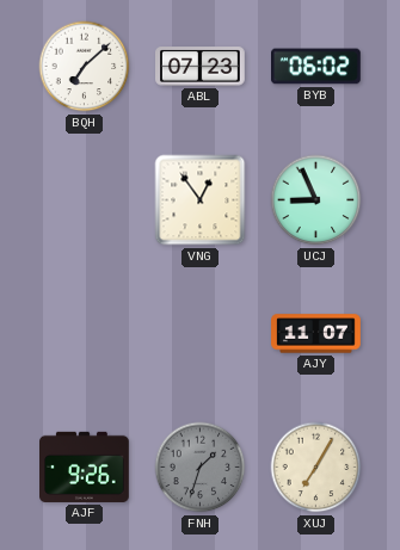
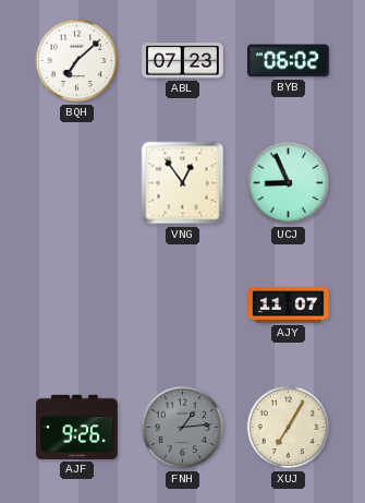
FNH: 1:33 -> 1:14 (183, 428)
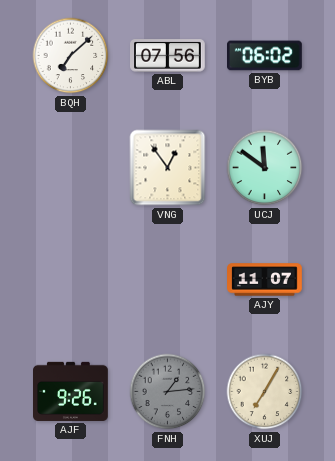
ABL: 07:23 -> 07:56 (168, 56)
UCJ: 8:56 -> 11:51 (265, 168)
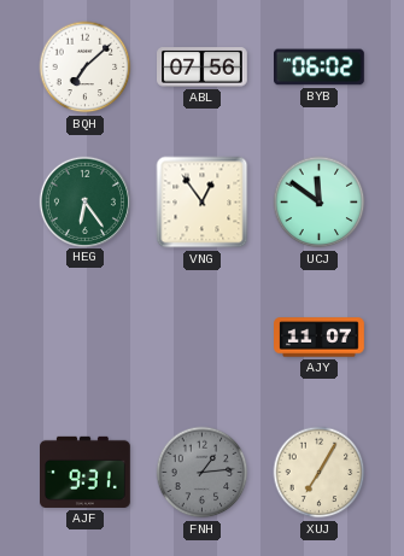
HEG: none -> 6:24 (84, 201)
AJF: 9:26 -> 9:31 (86, 472)
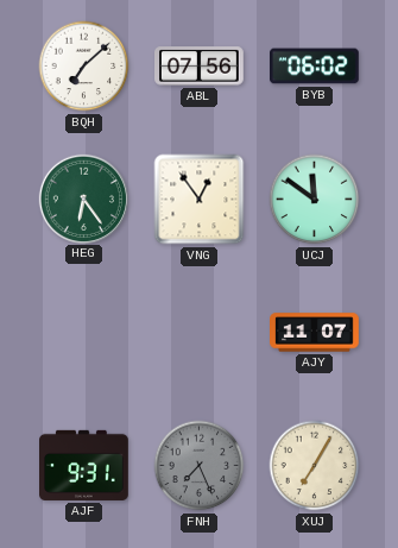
FNH: 1:14 -> 7:26 (200, 466)
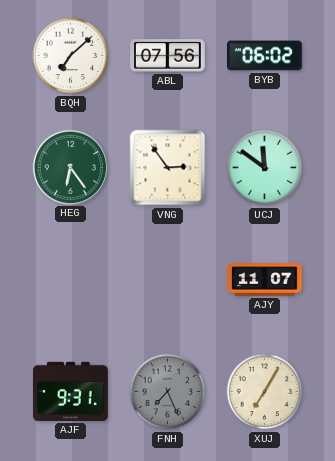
VNG: 12:54 -> 2:54 (168, 168)
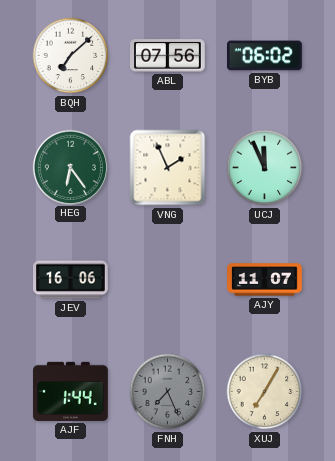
VNG: 2:54 -> 1:56 (168, 168)
UCJ: 11:51 -> 11:56 (265, 168)
JEV: none -> 16:06 (71, 280)
AJF: 9:31 -> 1:44 (71, 391)
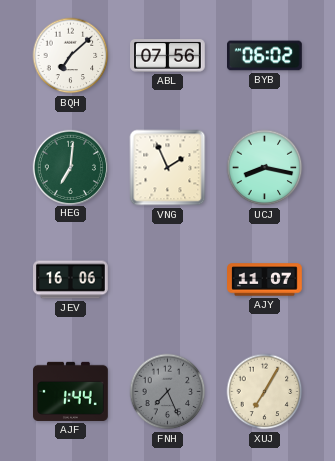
HEG: 6:24 -> 7:01 (70, 167)
UCJ: 11:56 -> 8:17 (265, 168)
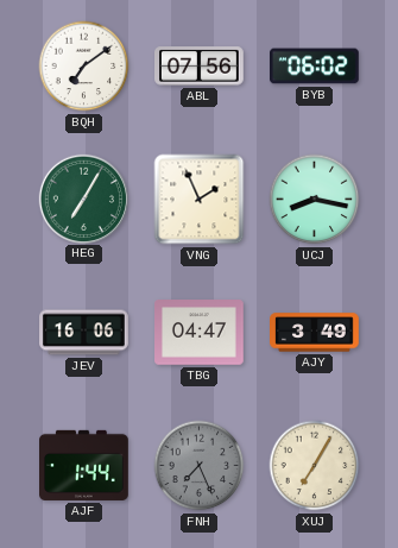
BQH: 7:08 -> 7:09 (84, 67)
HEG: 7:01 -> 7:05 (83, 199)
TBG: none -> 04:47 (200, 333)
AJY: 11:07 -> 3:49 (315, 333)
